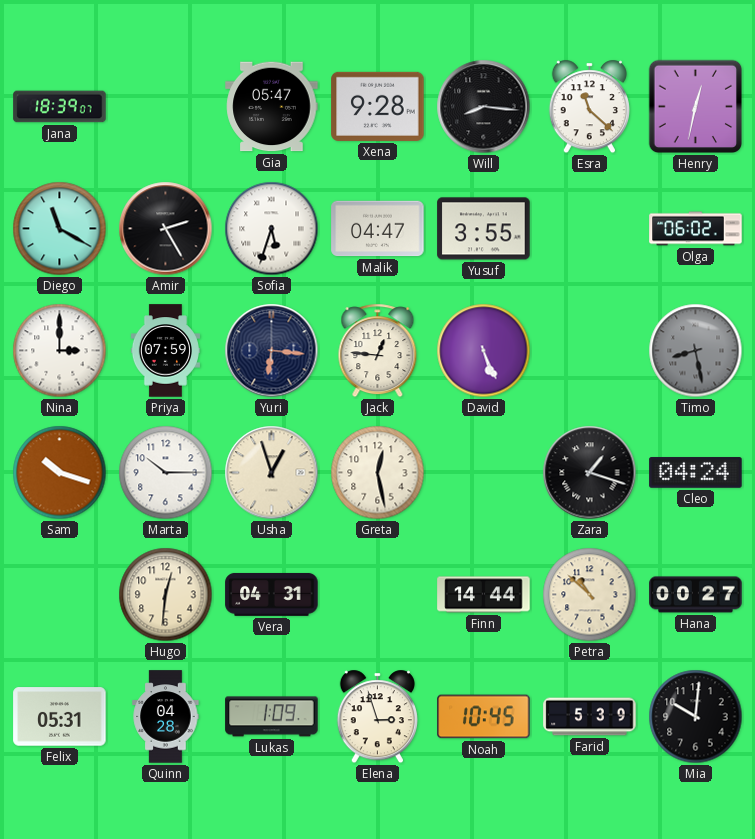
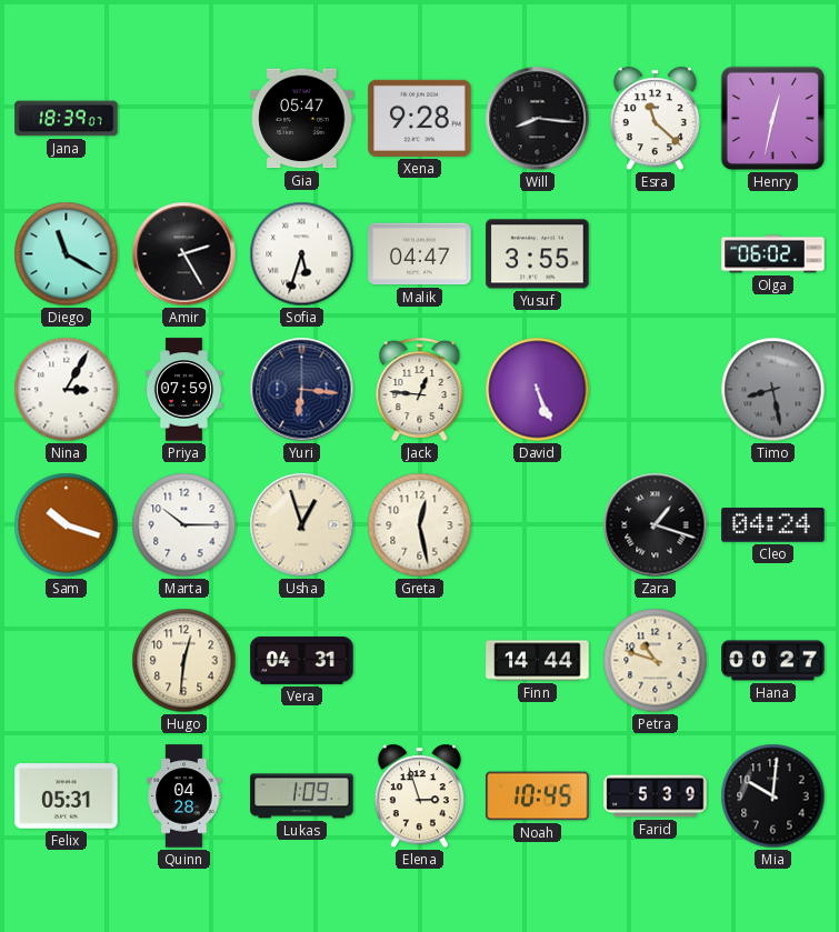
Nina: 3:00 -> 3:05 (67, 390)
Petra: 10:52 -> 10:48 (656, 661)
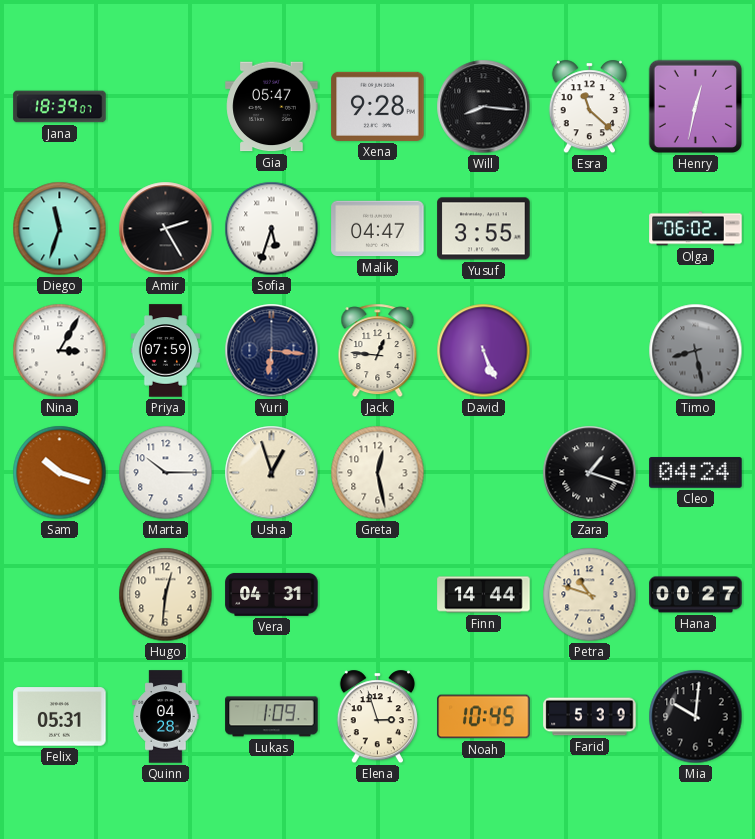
Diego: 11:20 -> 11:33 (60, 229)
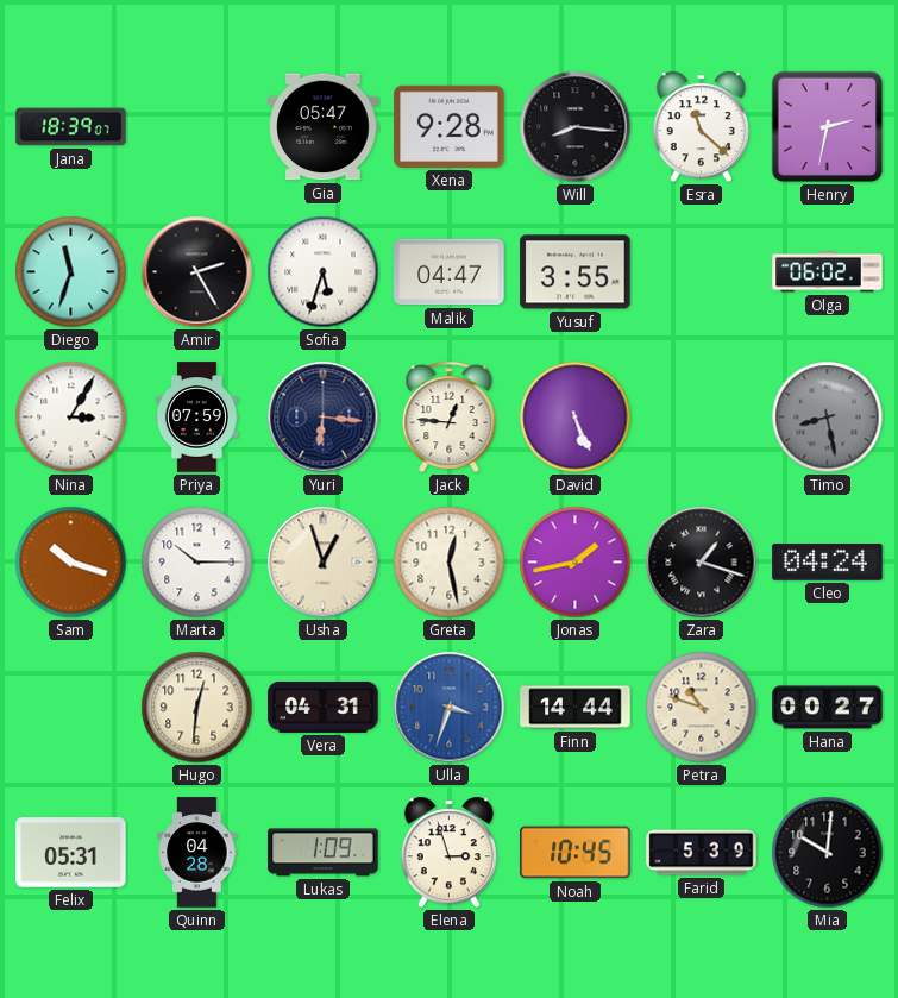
Henry: 12:32 -> 2:32 (828, 127)
Jonas: none -> 1:43 (576, 563)
Ulla: none -> 3:33 (450, 708)
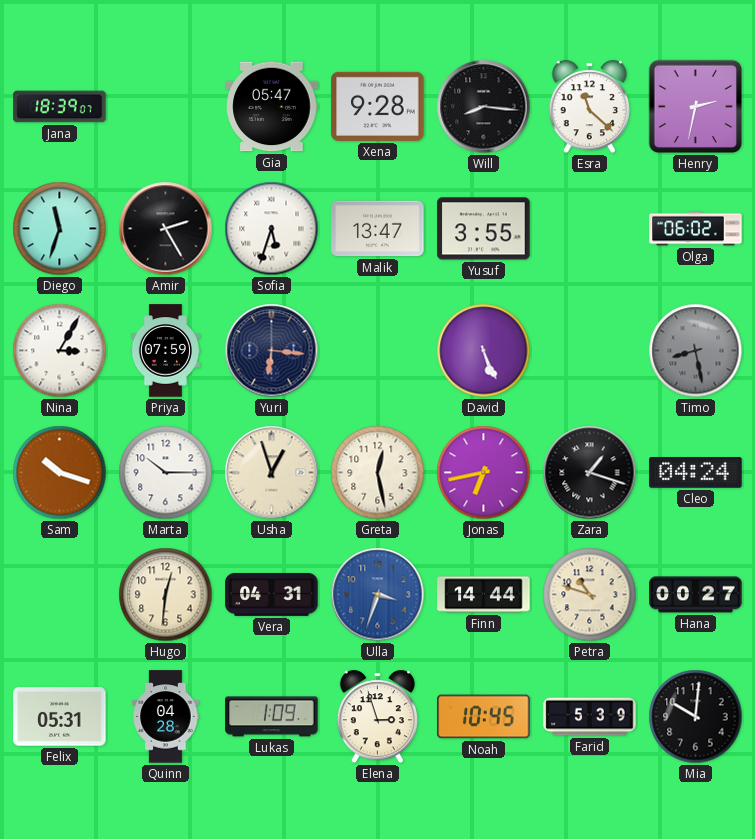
Malik: 04:47 -> 13:47 (378, 229)
Jack: 12:46 -> none (450, 418)
Jonas: 1:43 -> 6:43 (484, 473)
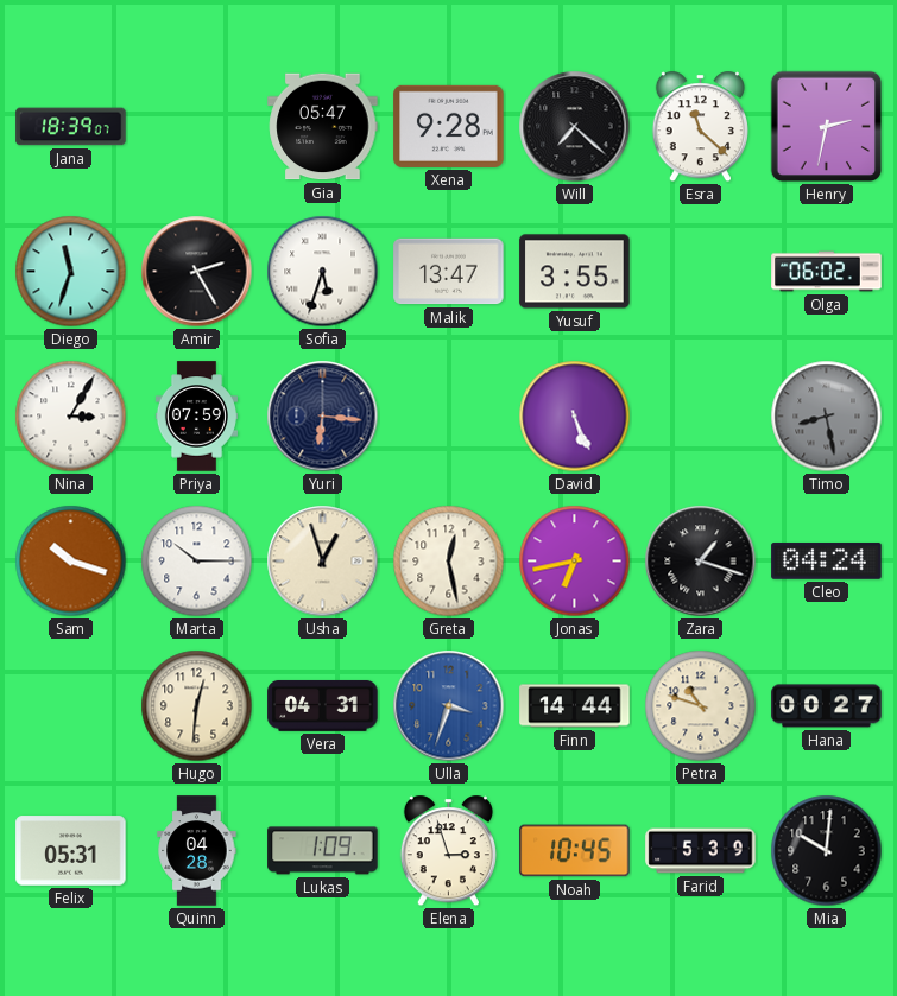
Will: 8:16 -> 7:22 (575, 127)
